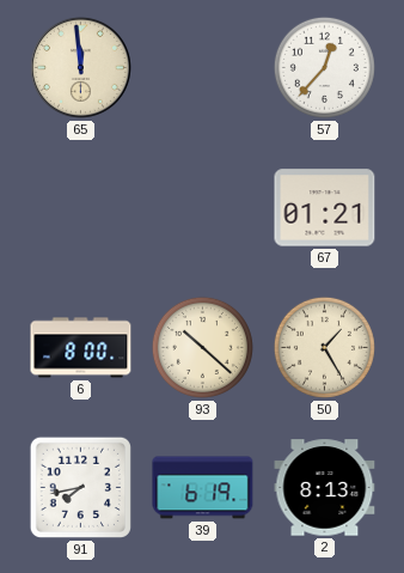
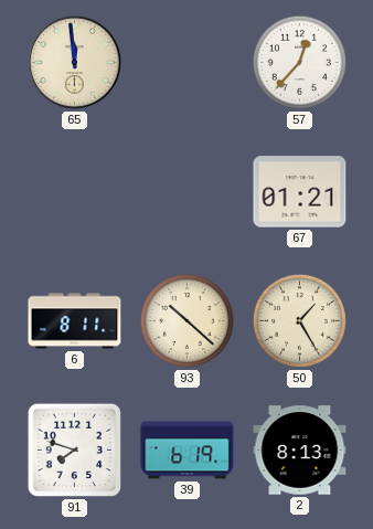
6: 8:00 -> 8:11 (75, 321)
91: 7:43 -> 7:48 (74, 449)
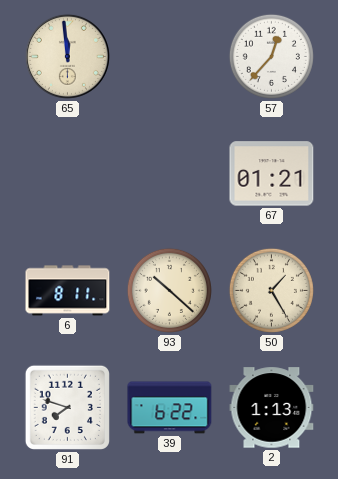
39: 6:19 -> 6:22 (170, 408)
2: 8:13 -> 1:13 (272, 408)
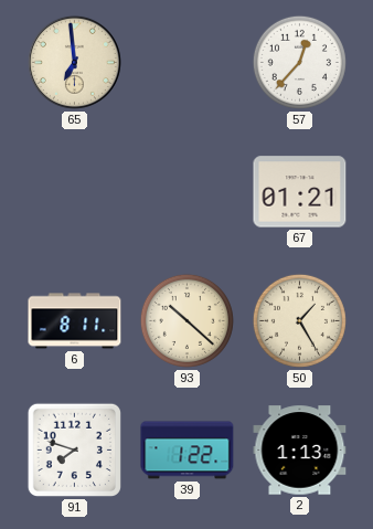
65: 11:59 -> 6:59 (74, 62)
39: 6:22 -> 1:22 (188, 451)
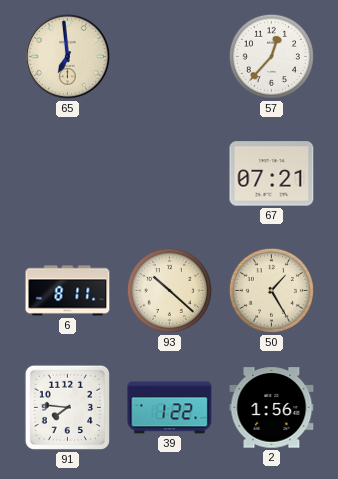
67: 01:21 -> 07:21 (272, 174)
91: 7:48 -> 7:46 (67, 407)
2: 1:13 -> 1:56 (272, 408)
